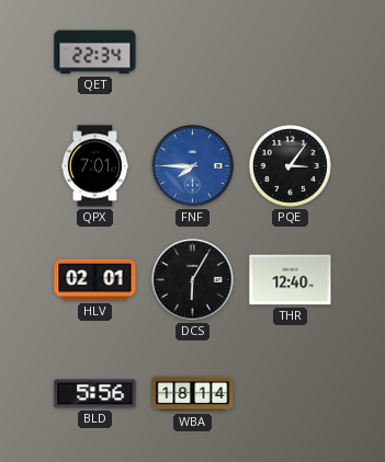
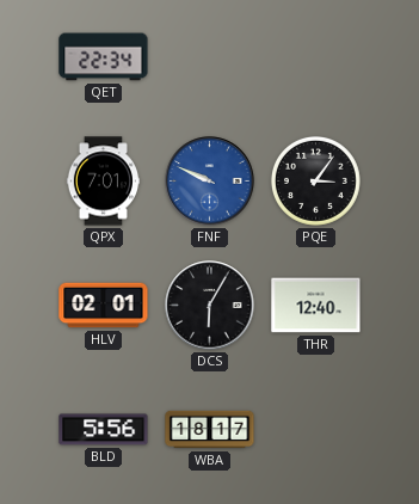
FNF: 7:45 -> 9:49 (210, 182)
WBA: 18:14 -> 18:17 (210, 430)
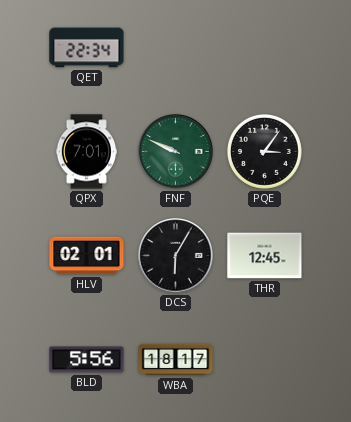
FNF dial: blue -> green (176, 152)
THR: 12:40 -> 12:45 (265, 256)
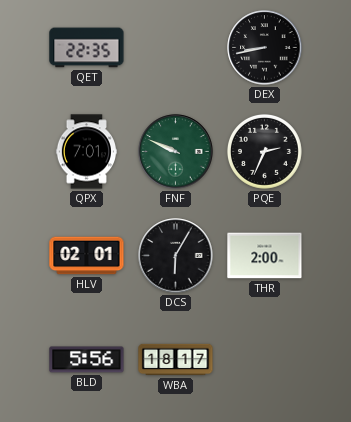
QET: 22:34 -> 22:35 (87, 48)
DEX: none -> 8:43 (265, 48)
PQE: 3:06 -> 2:34 (264, 151)
THR: 12:45 -> 2:00 (265, 256)
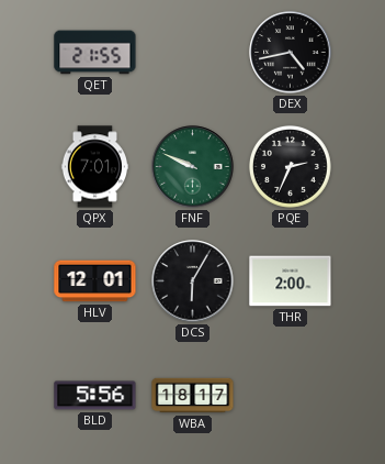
QET: 22:35 -> 21:55 (95, 53)
DEX: 8:43 -> 4:43 (291, 53)
HLV: 02:01 -> 12:01 (95, 281)
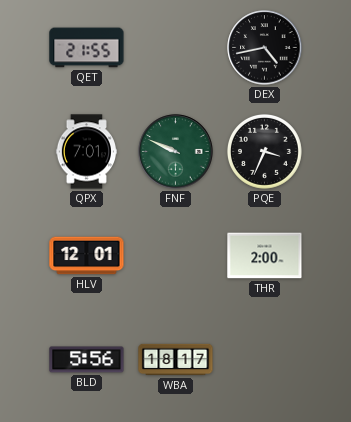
PQE: 2:34 -> 3:34 (264, 151)
DCS: 6:05 -> none (193, 281)
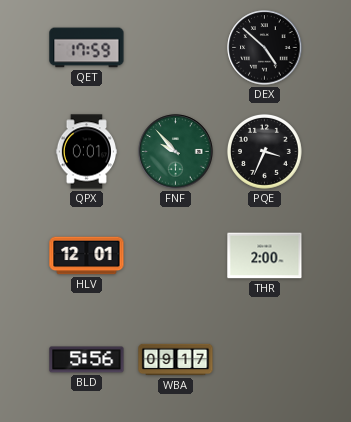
QET: 21:55 -> 17:59 (87, 48)
DEX: 4:43 -> 4:52 (265, 48)
QPX: 7:01 -> 0:01 (86, 152)
FNF: 9:49 -> 9:53 (176, 152)
WBA: 18:17 -> 09:17 (176, 360)
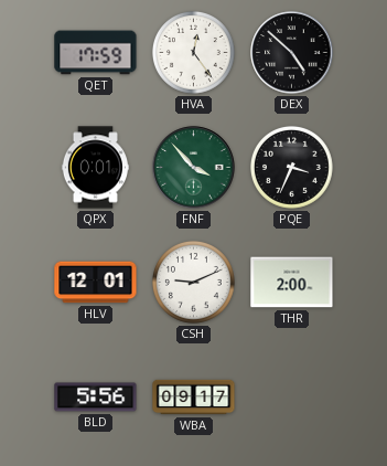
HVA: none -> 12:24 (193, 52)
FNF: 9:53 -> 3:53 (194, 168)
CSH: none -> 9:11 (193, 282)
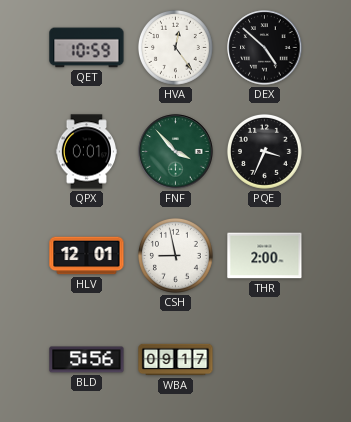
QET: 17:59 -> 10:59 (87, 48)
CSH: 9:11 -> 8:58 (175, 255)
